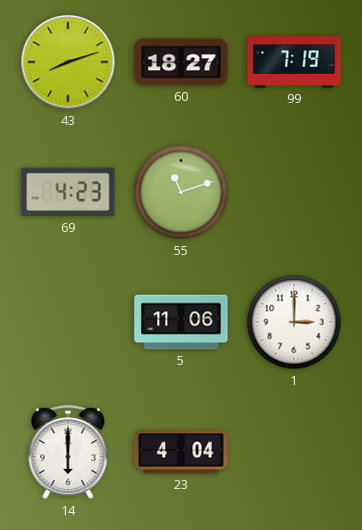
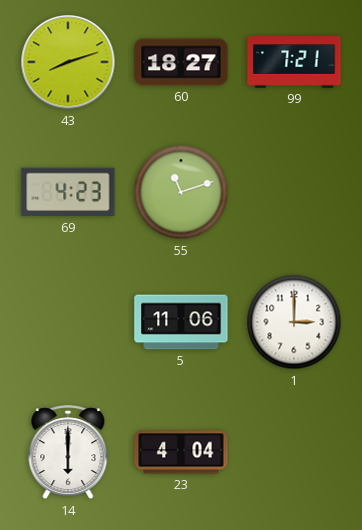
99: 7:19 -> 7:21 (294, 62)
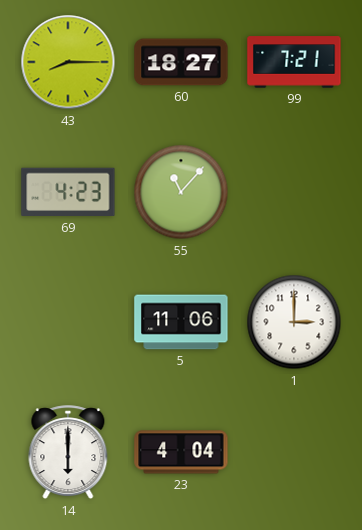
43: 8:12 -> 8:15 (68, 62)
55: 11:12 -> 11:07 (181, 192)
